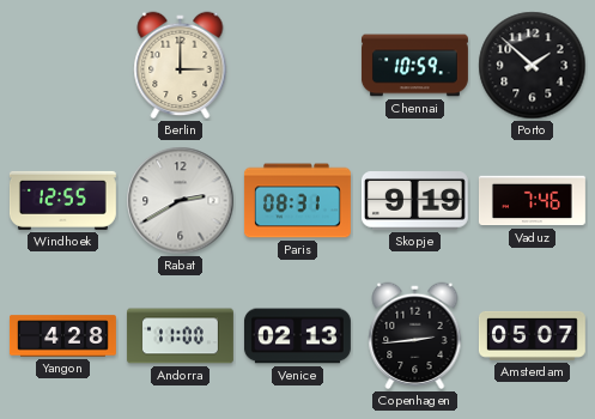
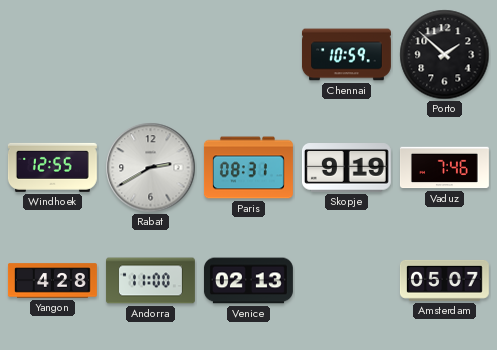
Berlin: 3:00 -> none (181, 66)
Copenhagen: 2:44 -> none (415, 336)
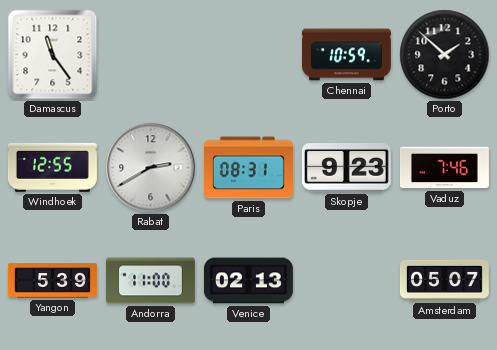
Damascus: none -> 11:24 (53, 55)
Skopje: 9:19 -> 9:23 (346, 168)
Yangon: 4:28 -> 5:39 (52, 281)
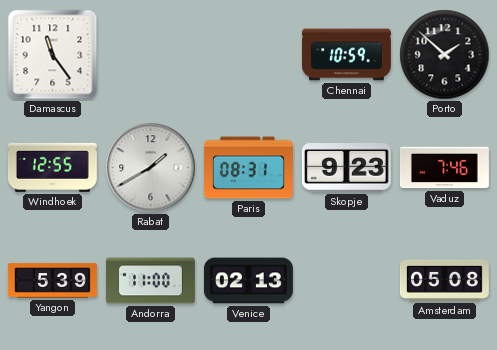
Rabat: 2:40 -> 1:40 (151, 168)
Amsterdam: 05:07 -> 05:08 (444, 280)
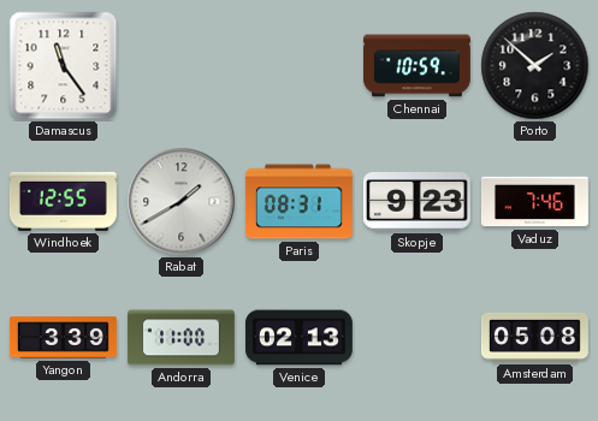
Yangon: 5:39 -> 3:39 (63, 338)
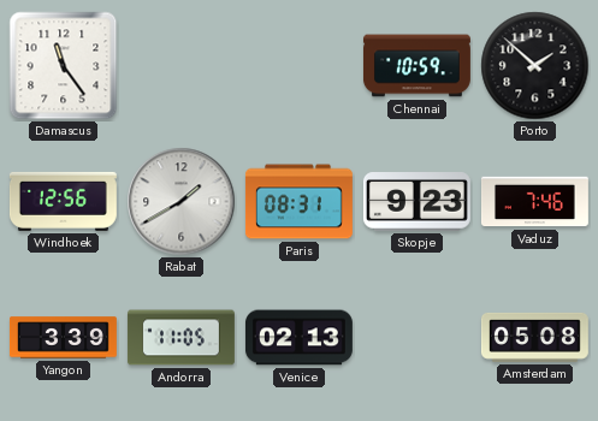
Windhoek: 12:55 -> 12:56 (63, 201)
Andorra: 11:00 -> 11:05 (180, 338)
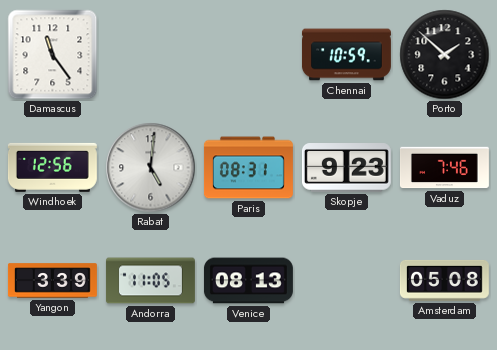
Rabat: 1:40 -> 5:01 (151, 168)
Venice: 02:13 -> 08:13 (248, 281)
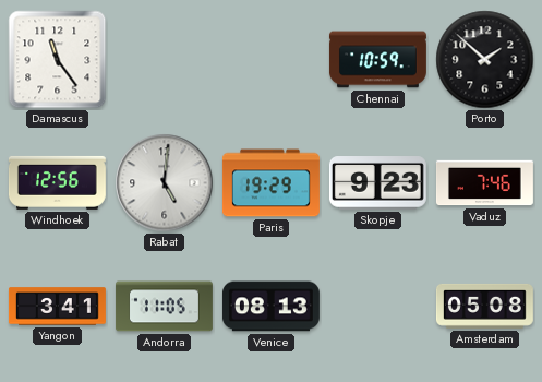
Paris: 08:31 -> 19:29 (270, 183)
Yangon: 3:39 -> 3:41 (57, 307)
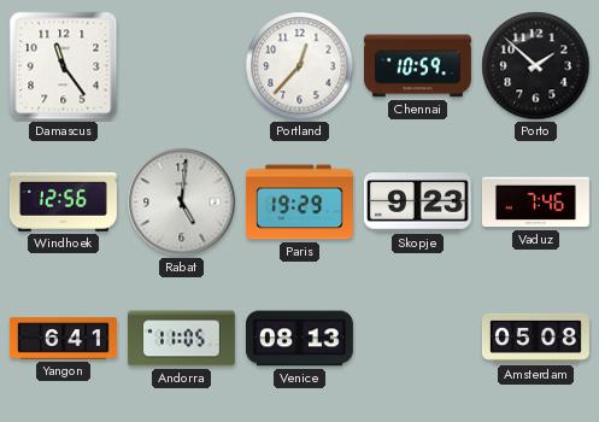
Portland: none -> 12:37 (300, 66)
Yangon: 3:41 -> 6:41 (63, 339)
